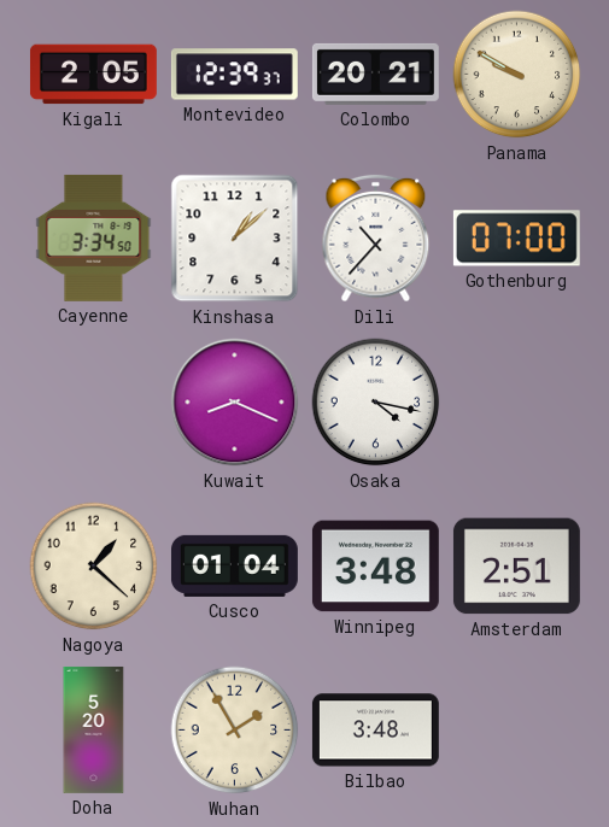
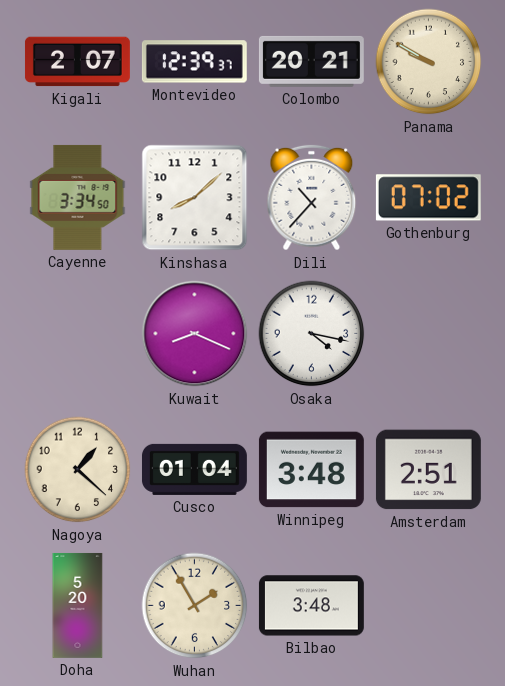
Kigali: 2:05 -> 2:07 (77, 62)
Kinshasa: 1:08 -> 8:08 (195, 198)
Gothenburg: 07:00 -> 07:02 (428, 198)
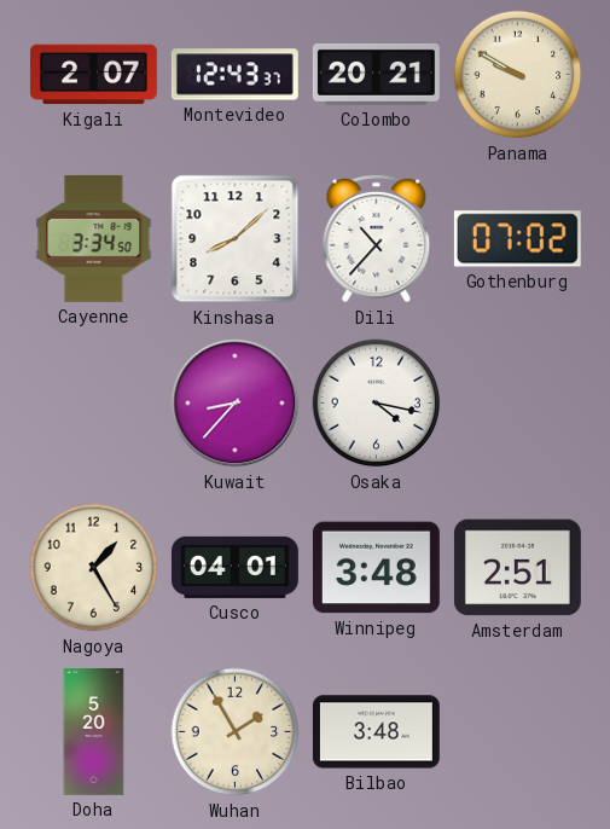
Montevideo: 12:39 -> 12:43 (234, 75)
Kuwait: 8:19 -> 8:37 (236, 404)
Nagoya: 1:22 -> 1:25 (94, 568)
Cusco: 01:04 -> 04:01 (234, 567)
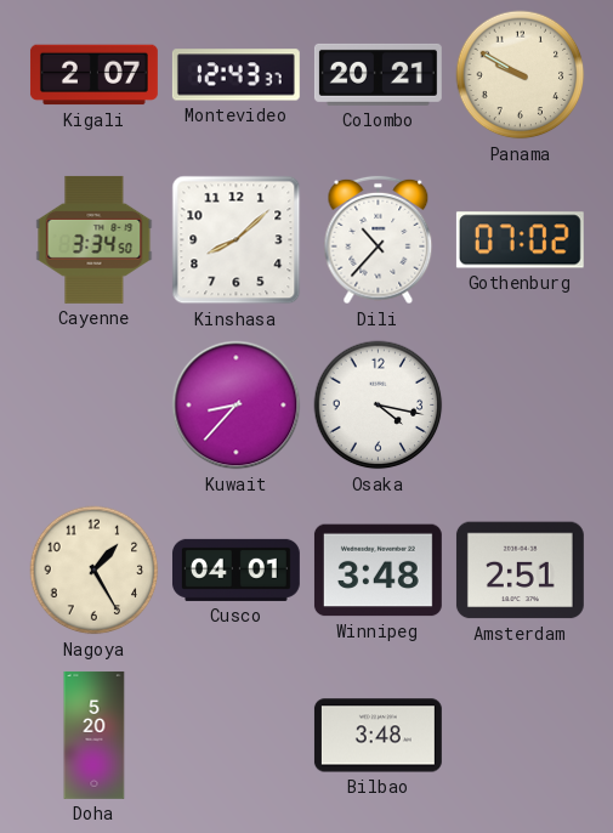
Wuhan: 1:55 -> none (236, 732)
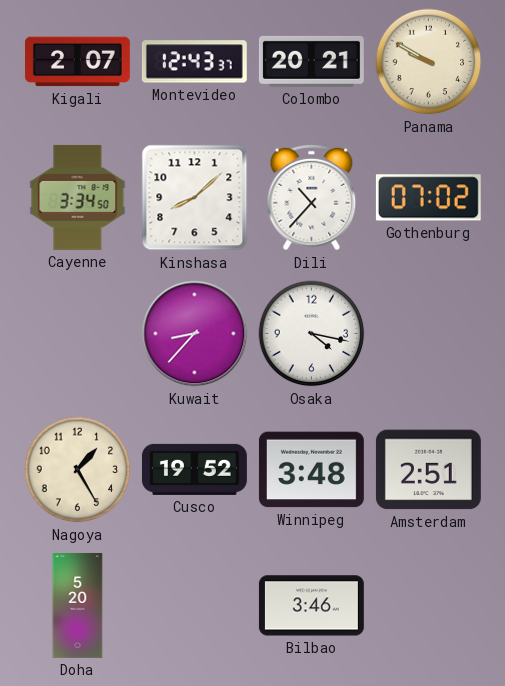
Cusco: 04:01 -> 19:52 (194, 469)
Bilbao: 3:48 -> 3:46 (311, 606)
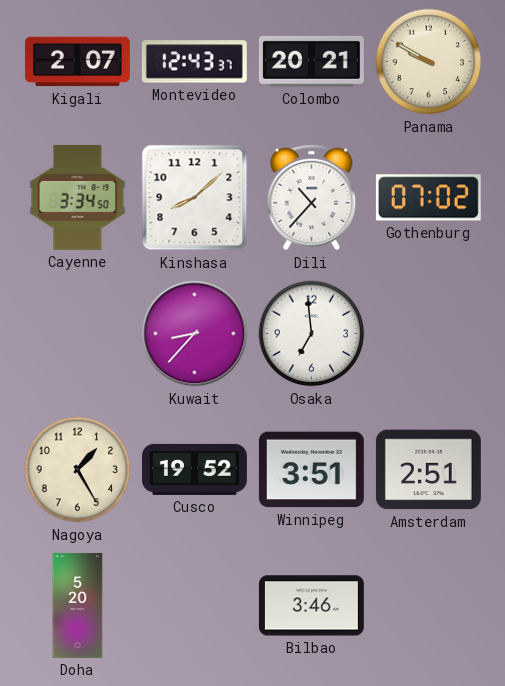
Osaka: 4:17 -> 6:59 (312, 334)
Winnipeg: 3:48 -> 3:51 (311, 470)
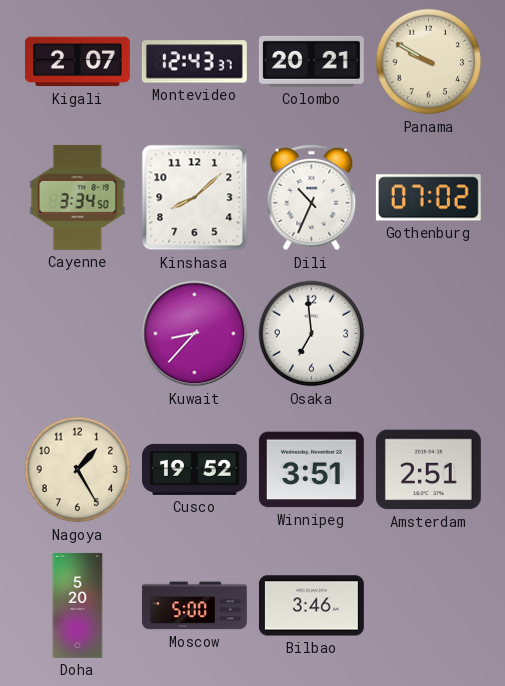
Dili: 10:37 -> 10:34 (312, 198)
Moscow: none -> 5:00 (194, 606)
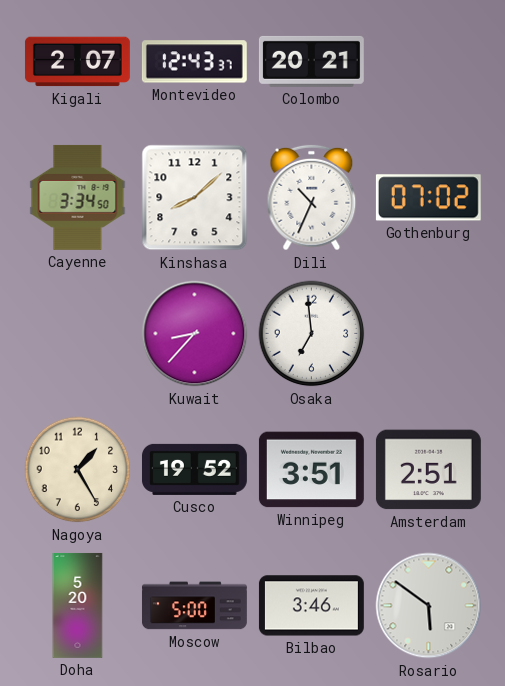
Panama: 9:50 -> none (429, 62)
Rosario: none -> 5:51 (429, 606)
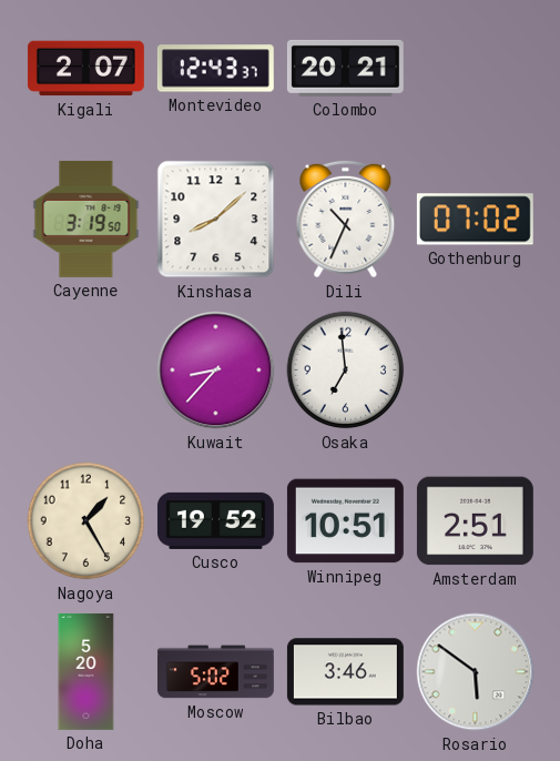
Cayenne: 3:34 -> 3:19 (86, 219)
Winnipeg: 3:51 -> 10:51 (345, 521)
Moscow: 5:00 -> 5:02 (215, 672)
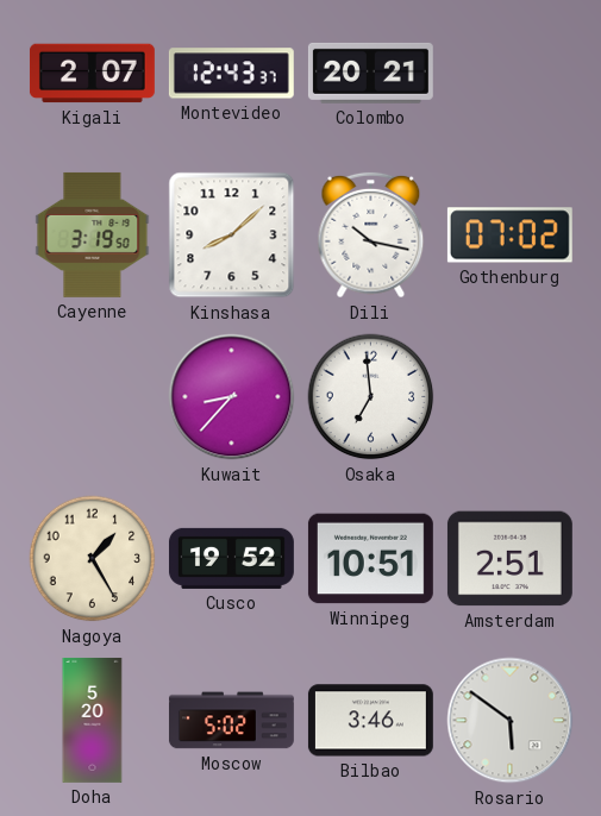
Dili: 10:34 -> 10:17 (371, 236)
